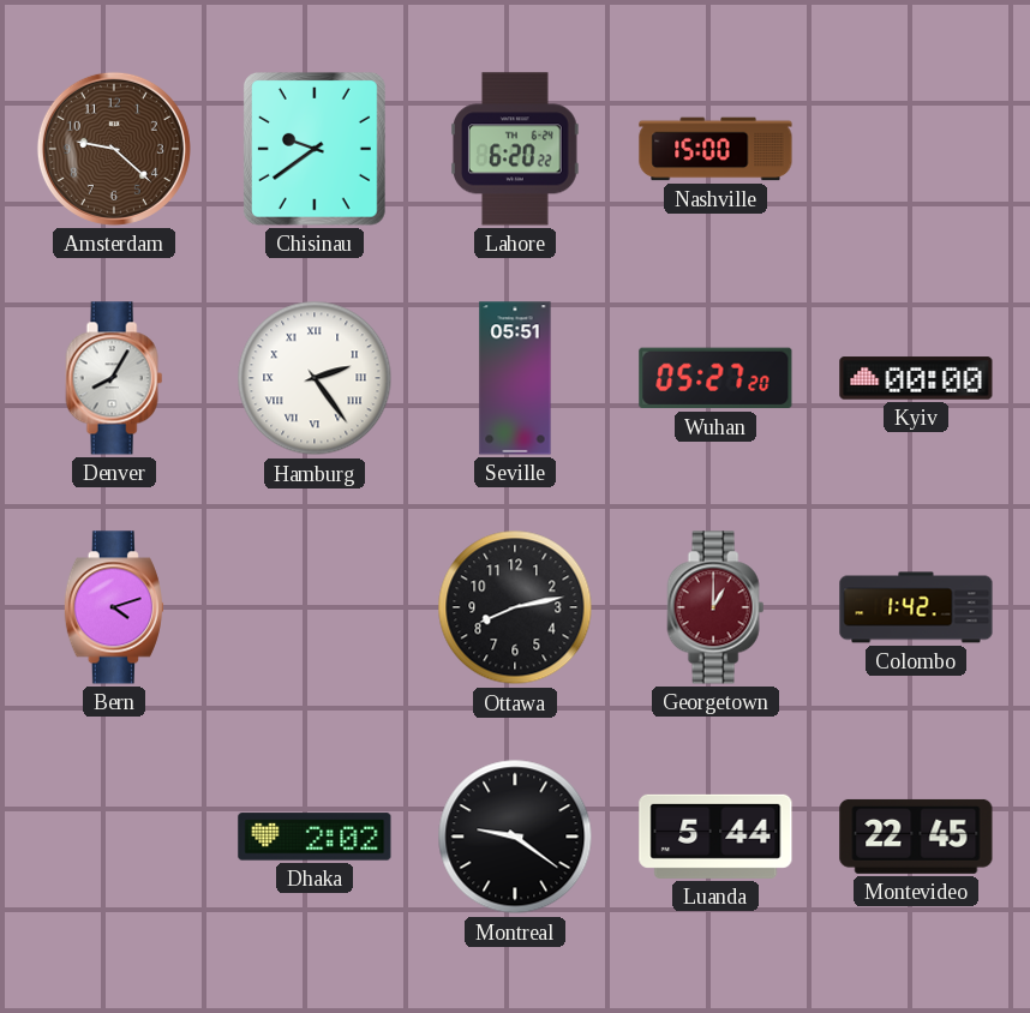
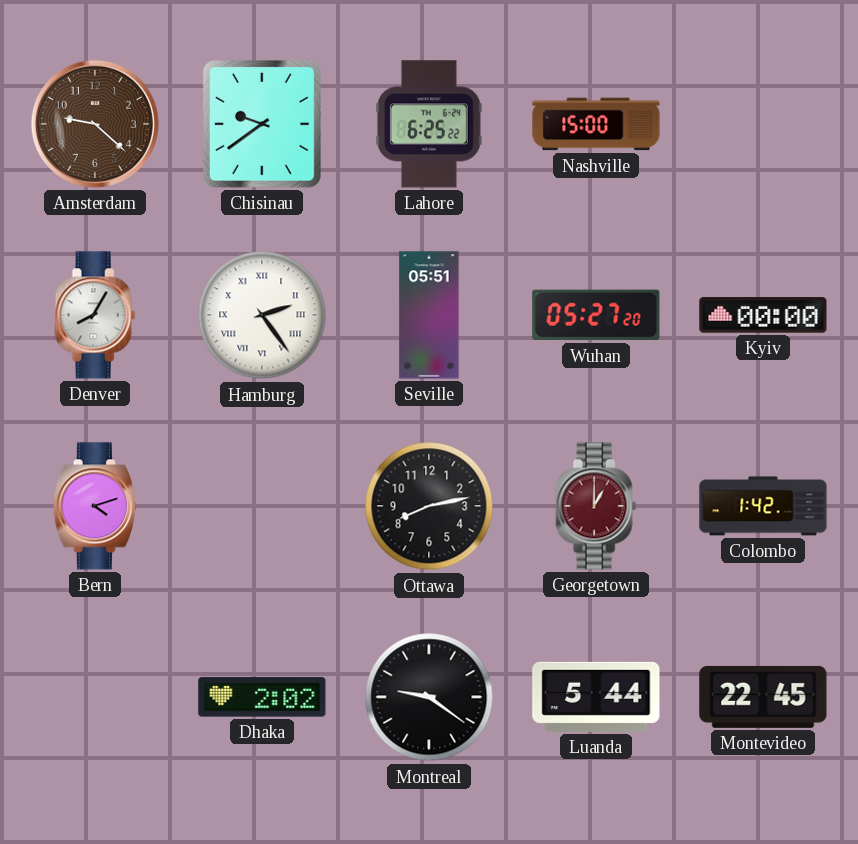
Lahore: 6:20 -> 6:25 (430, 124)
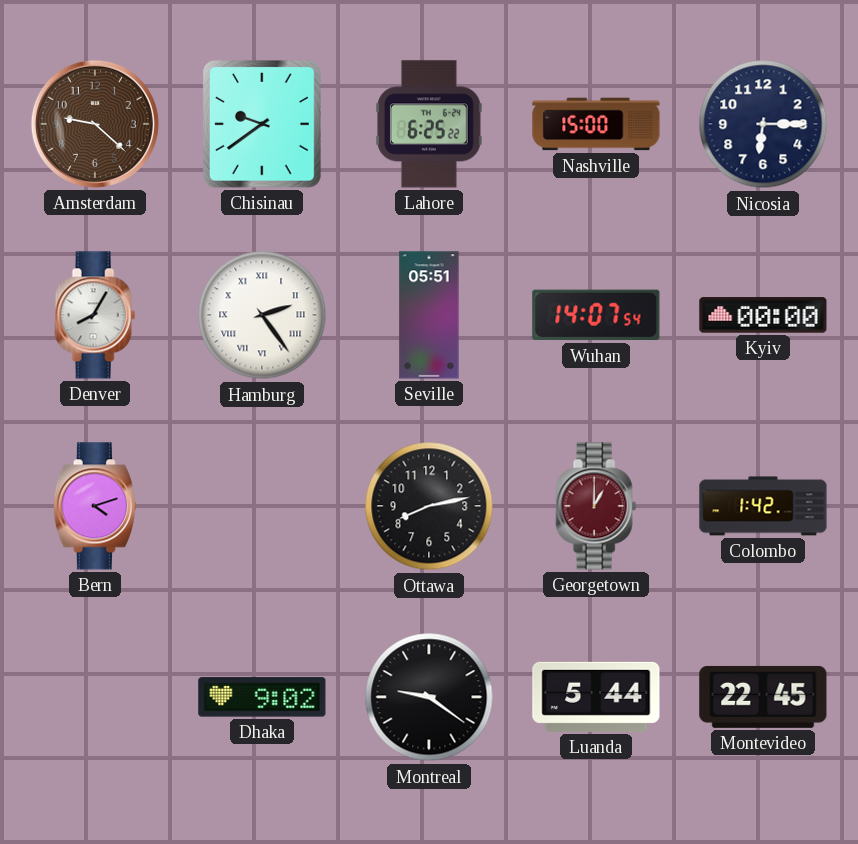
Nicosia: none -> 6:15 (763, 124)
Wuhan: 05:27 -> 14:07 (596, 315)
Dhaka: 2:02 -> 9:02 (262, 697)
